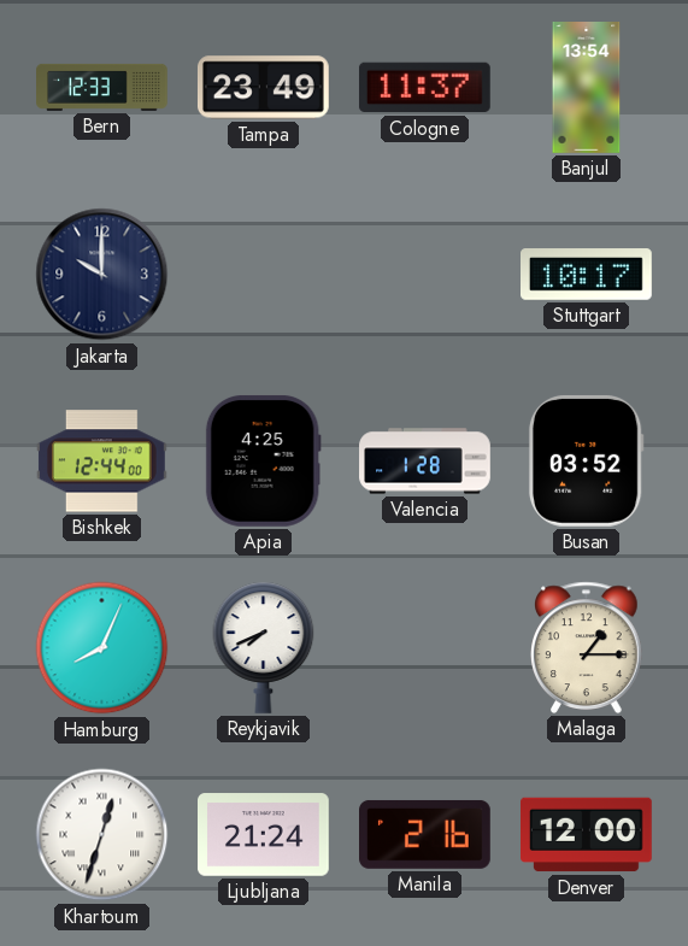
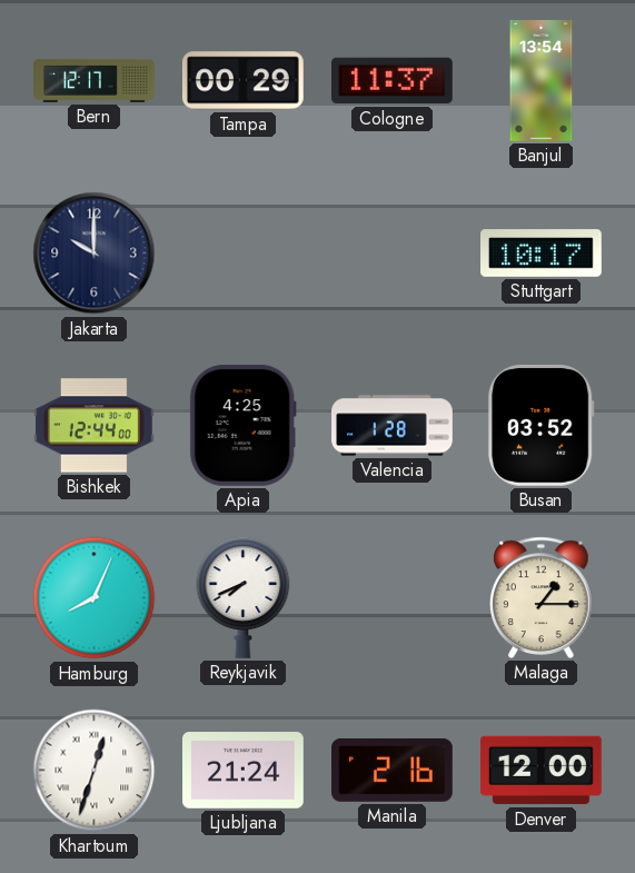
Bern: 12:33 -> 12:17 (95, 80)
Tampa: 23:49 -> 00:29 (242, 81)
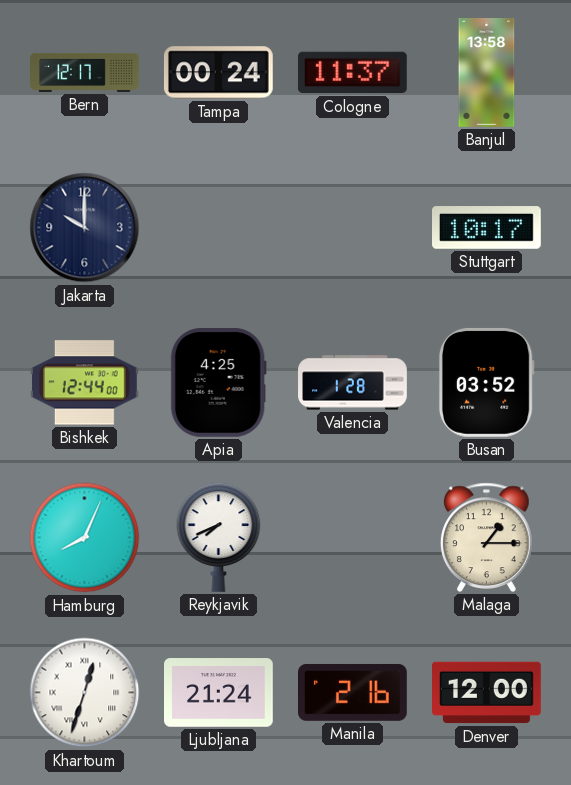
Tampa: 00:29 -> 00:24 (218, 73)
Banjul: 13:54 -> 13:58 (487, 73)
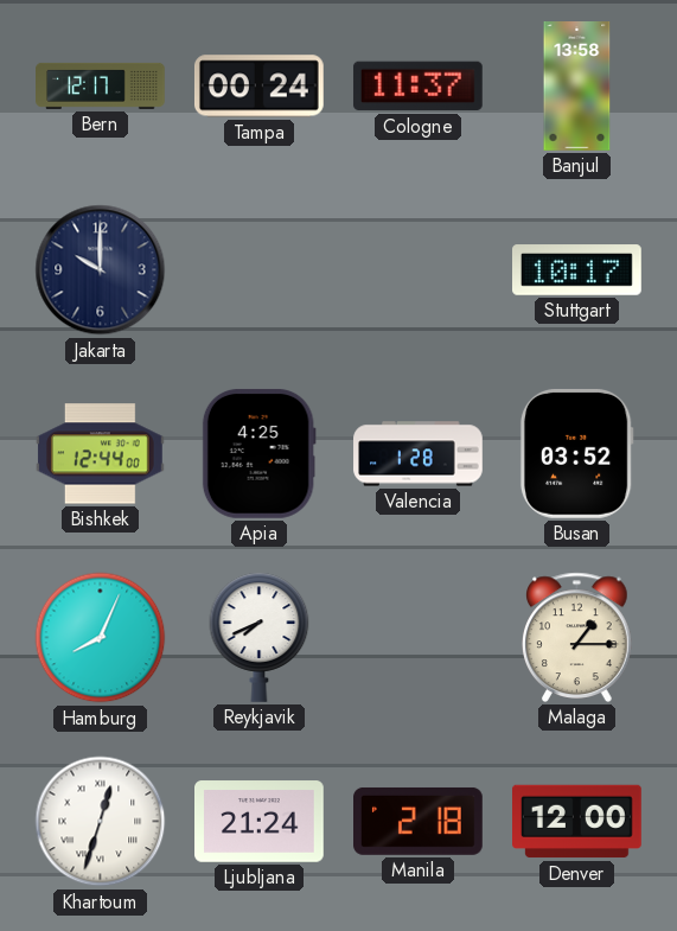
Manila: 2:16 -> 2:18 (419, 821)
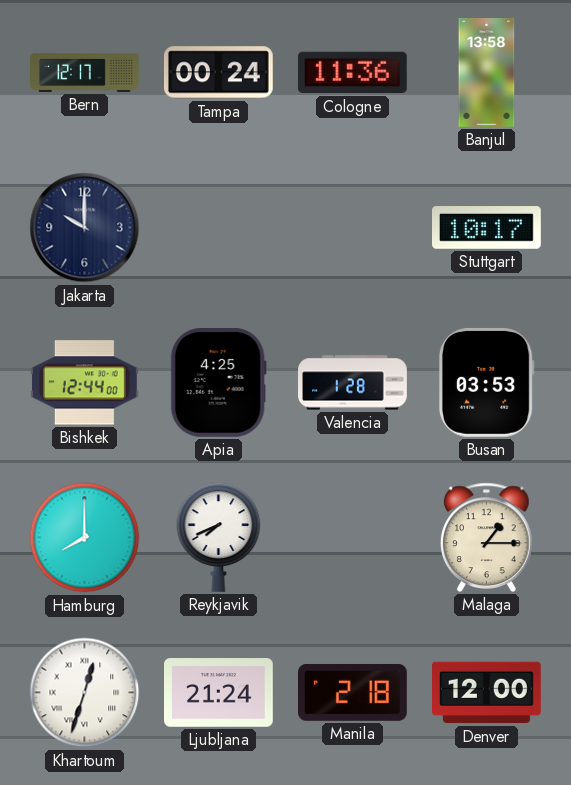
Cologne: 11:37 -> 11:36 (352, 73)
Busan: 03:52 -> 03:53 (486, 382)
Hamburg: 8:04 -> 8:00 (85, 538)
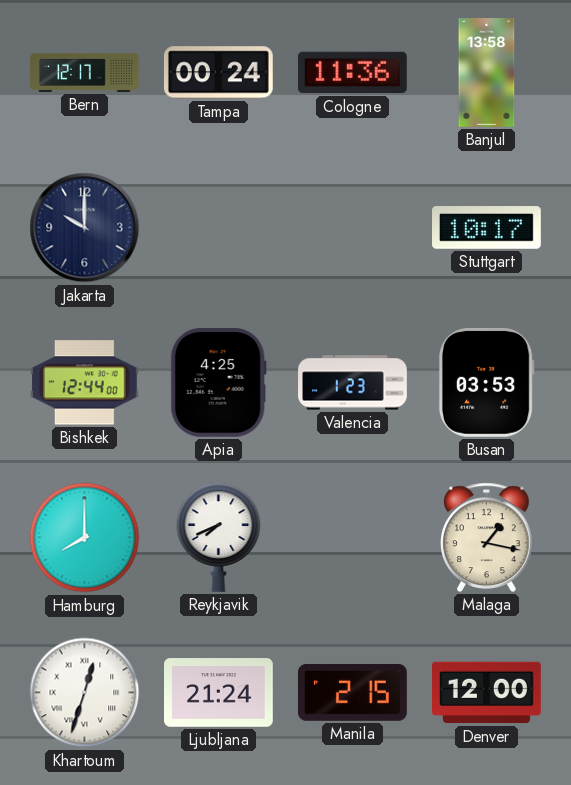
Valencia: 1:28 -> 1:23 (353, 383)
Malaga: 1:15 -> 1:17 (487, 537)
Manila: 2:18 -> 2:15 (353, 692)
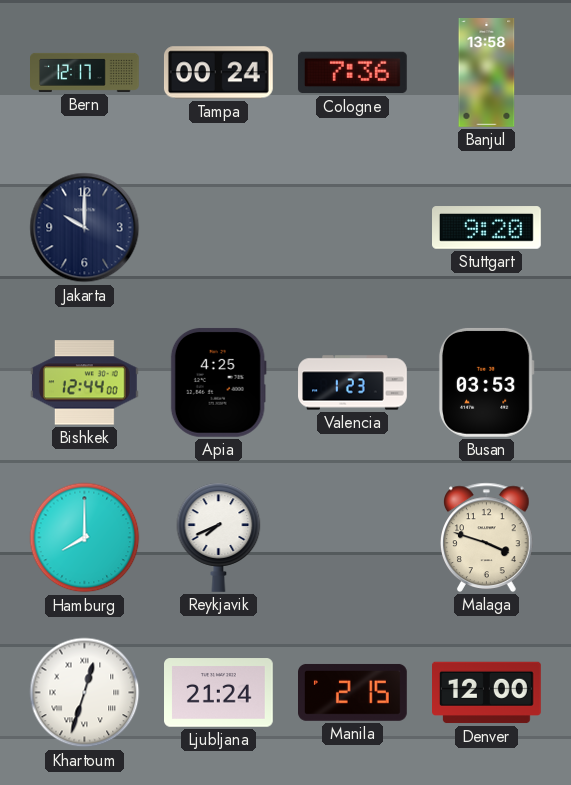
Cologne: 11:36 -> 7:36 (352, 73)
Stuttgart: 10:17 -> 9:20 (487, 228)
Malaga: 1:17 -> 3:48 (487, 537)
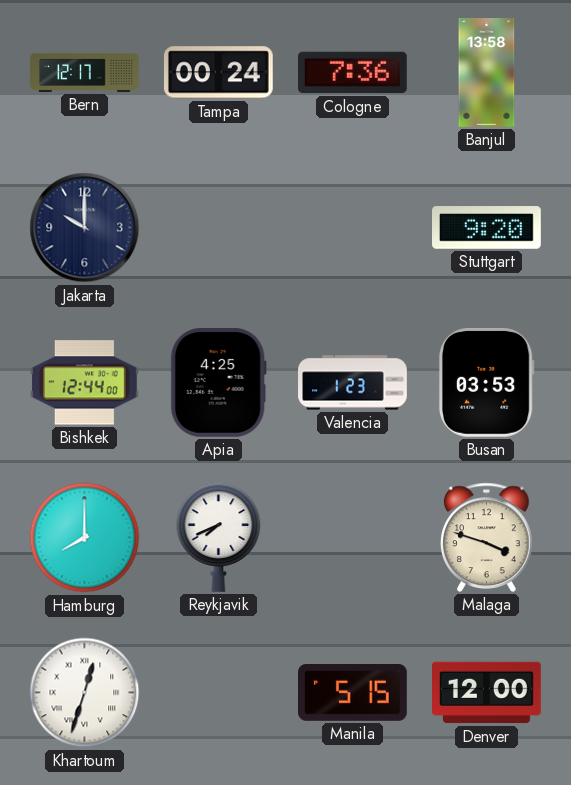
Ljubljana: 21:24 -> none (219, 693)
Manila: 2:15 -> 5:15 (353, 692)
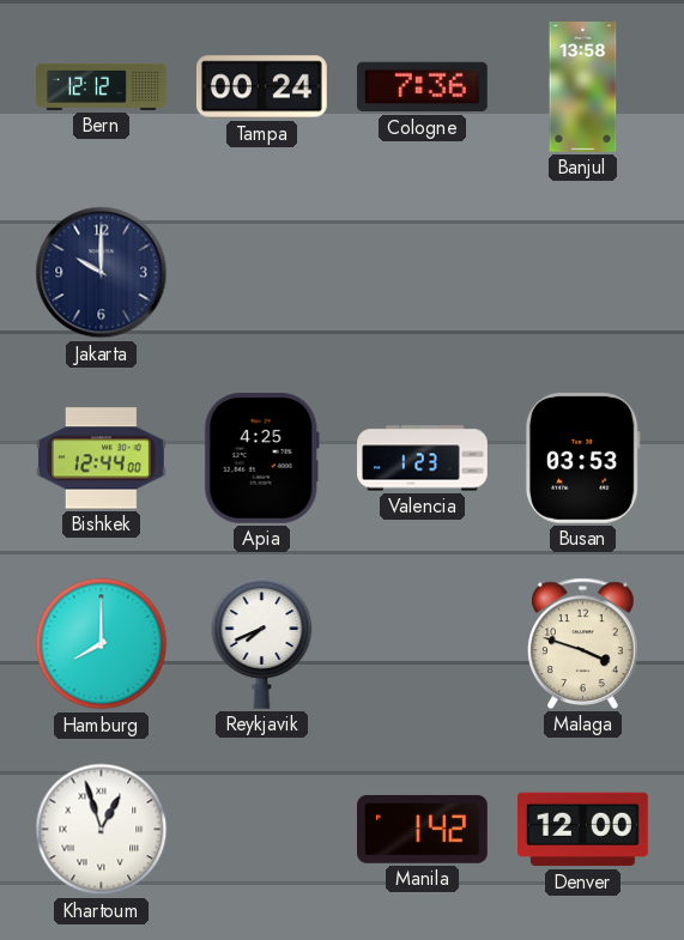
Bern: 12:17 -> 12:12 (102, 86)
Stuttgart: 9:20 -> none (487, 228)
Khartoum: 12:33 -> 12:57 (102, 830)
Manila: 5:15 -> 1:42 (423, 829)
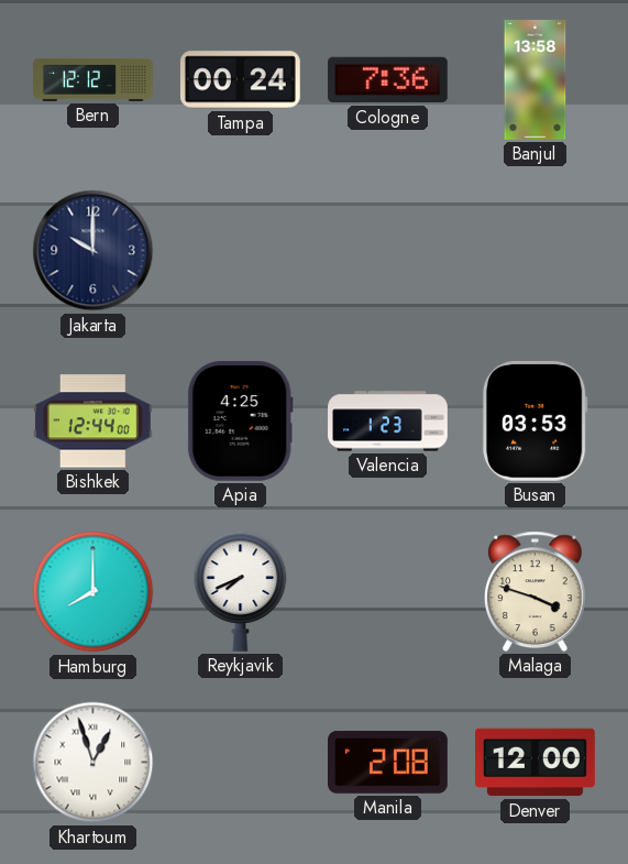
Manila: 1:42 -> 2:08 (388, 762)
